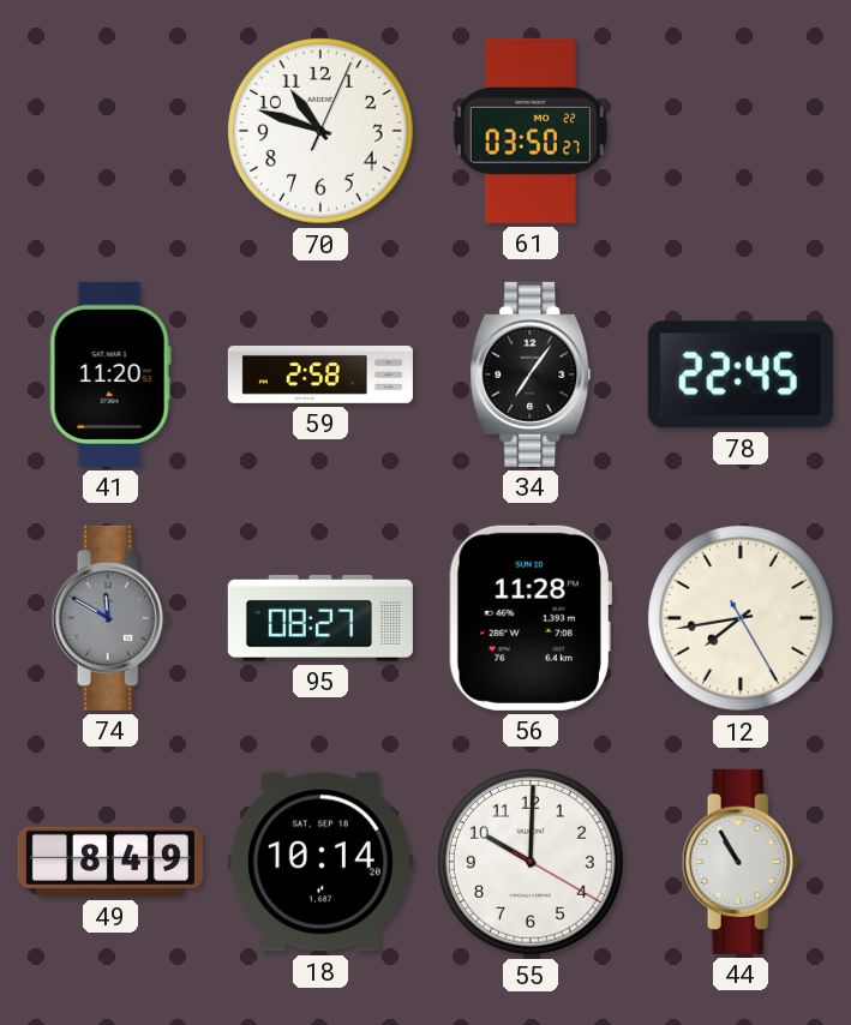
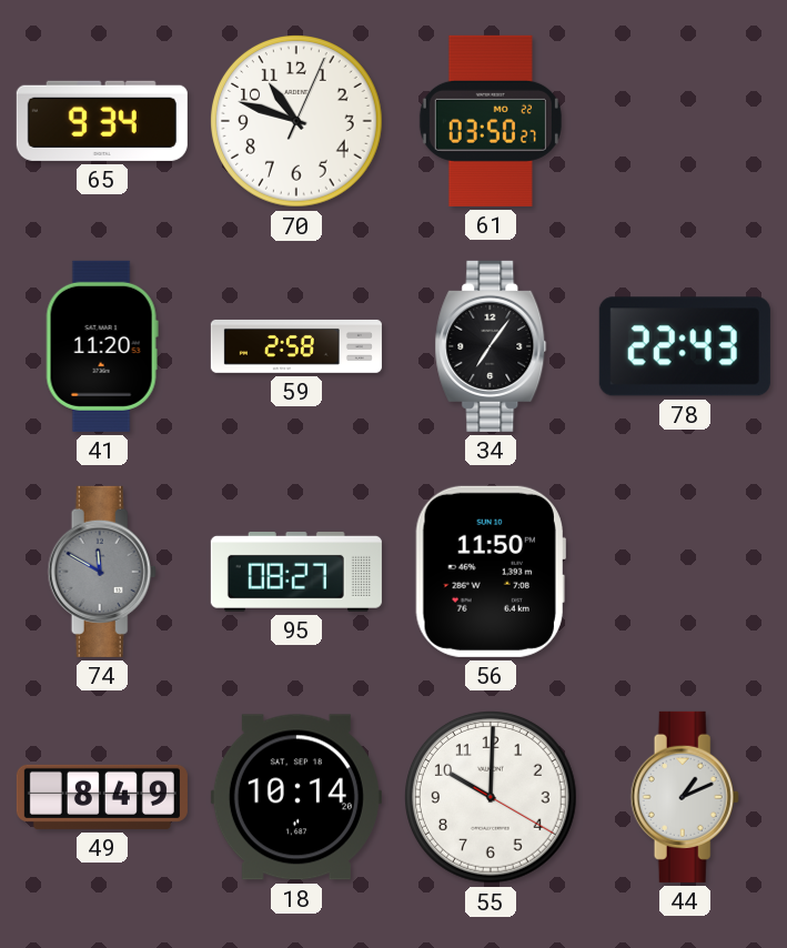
65: none -> 9:34 (102, 121)
78: 22:45 -> 22:43 (685, 346)
56: 11:28 -> 11:50 (491, 572)
12: 7:43 -> none (742, 619)
44: 10:55 -> 1:11 (685, 797)
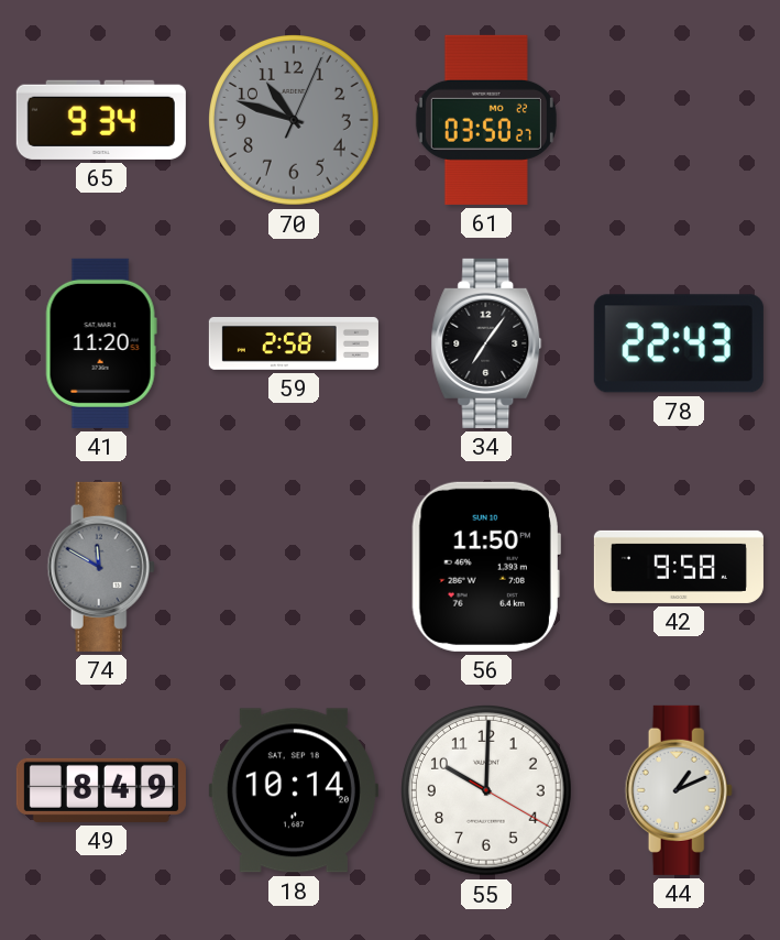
70 dial: white -> grey (295, 121)
95: 08:27 -> none (296, 573)
42: none -> 9:58 (679, 567)
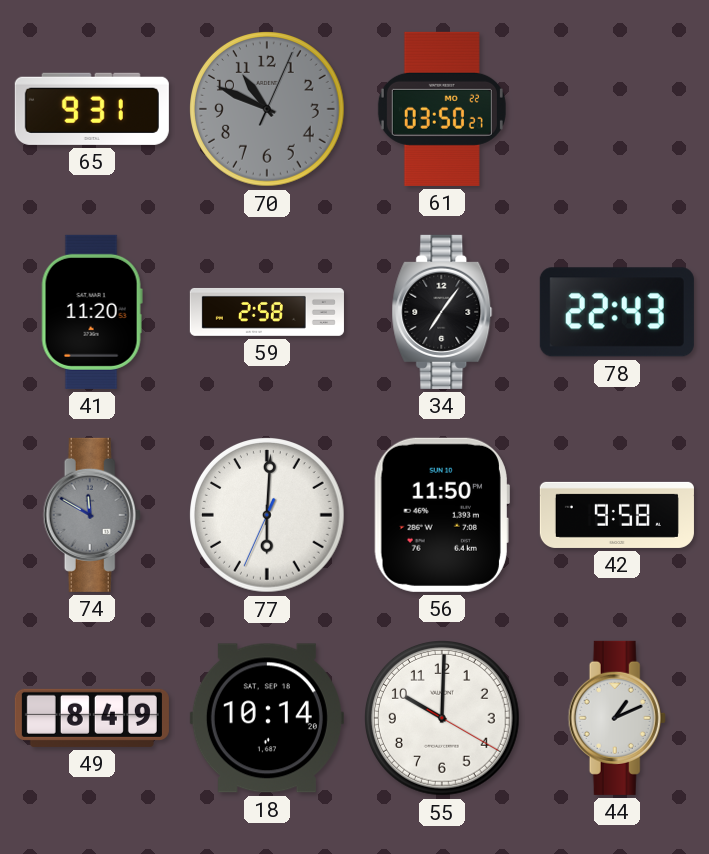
65: 9:34 -> 9:31 (92, 109)
70: 10:48 -> 10:49 (268, 110)
77: none -> 6:00 (268, 516)
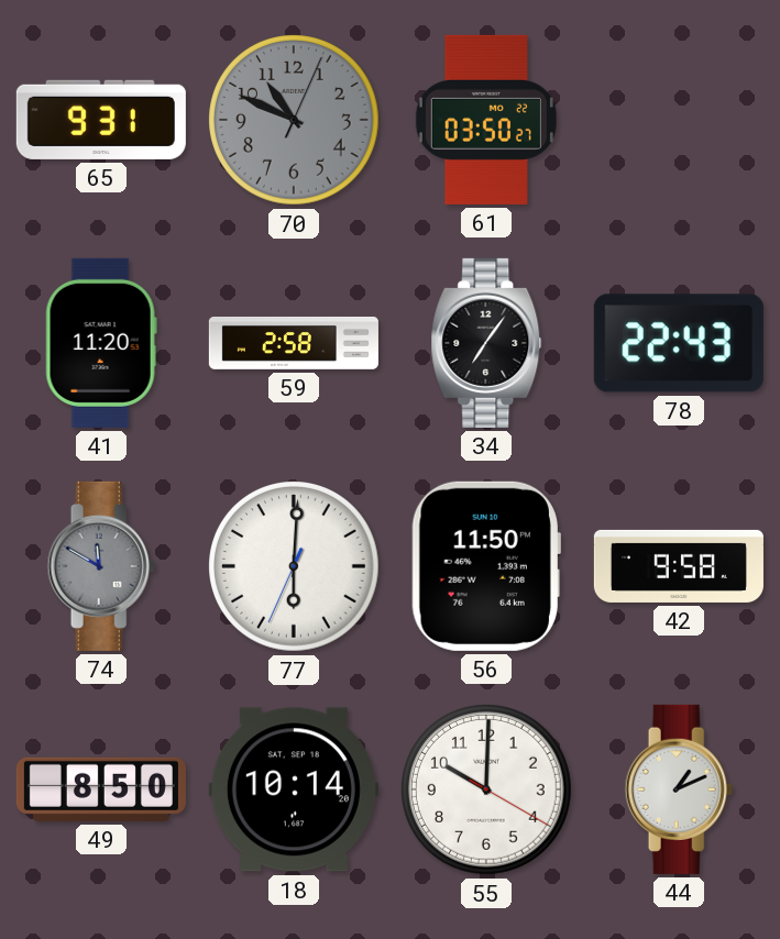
49: 8:49 -> 8:50 (101, 789)
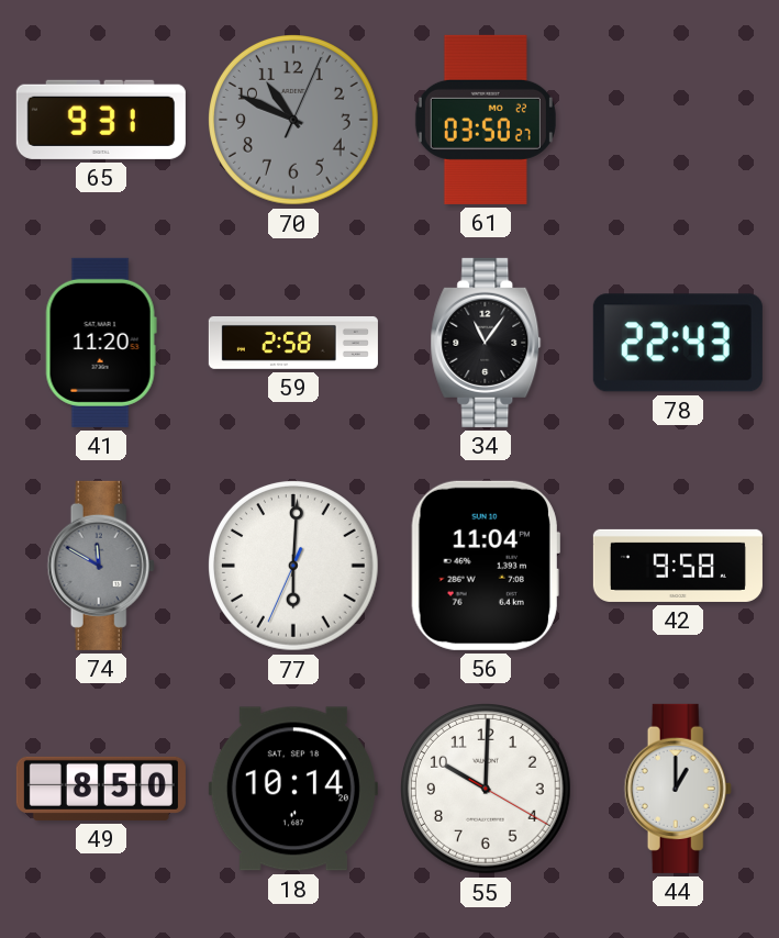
34: 7:06 -> 11:06 (486, 343)
56: 11:50 -> 11:04 (486, 566)
44: 1:11 -> 1:00 (678, 789)
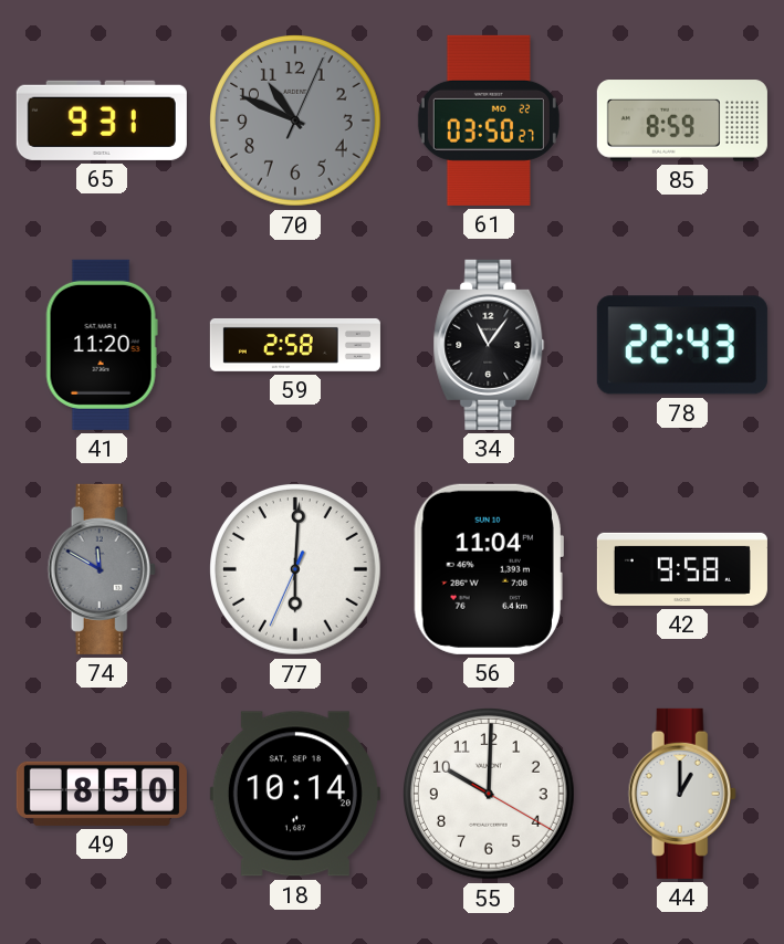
85: none -> 8:59 (682, 120)
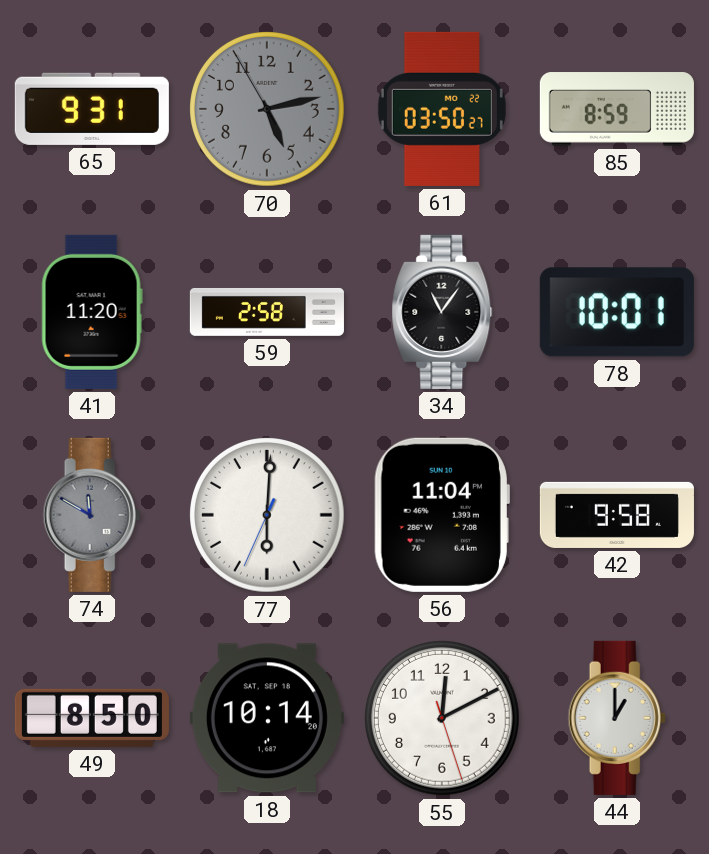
70: 10:49 -> 5:12 (268, 110)
78: 22:43 -> 10:01 (617, 312)
55: 10:00 -> 12:10 (443, 719)
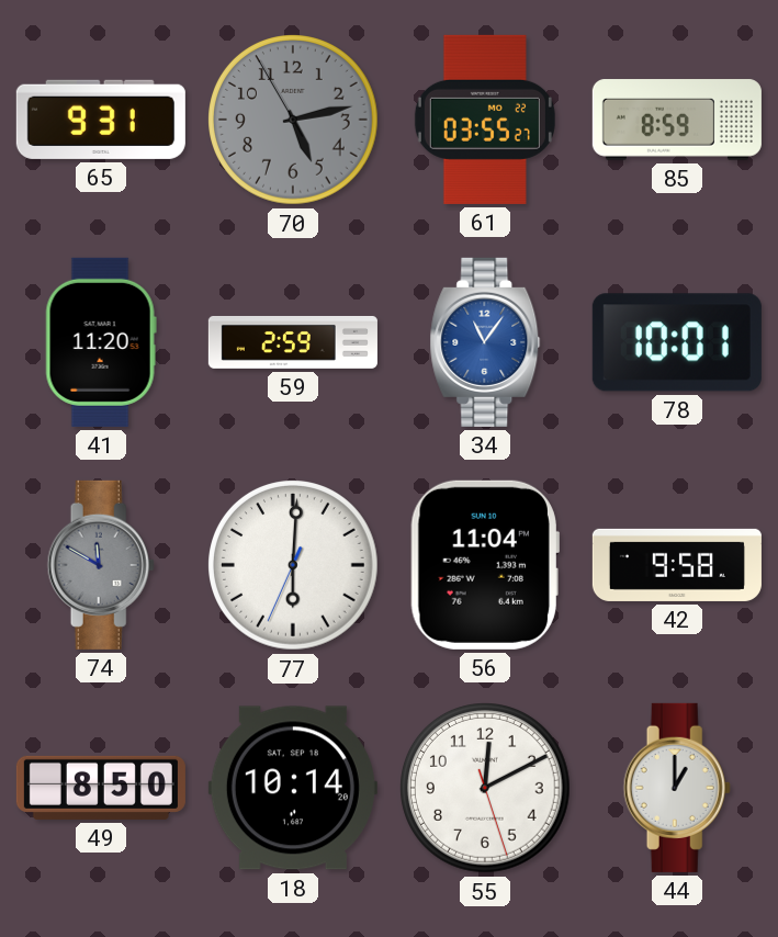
61: 03:50 -> 03:55 (485, 120)
59: 2:58 -> 2:59 (293, 342)
34 dial: black -> blue (485, 342)
